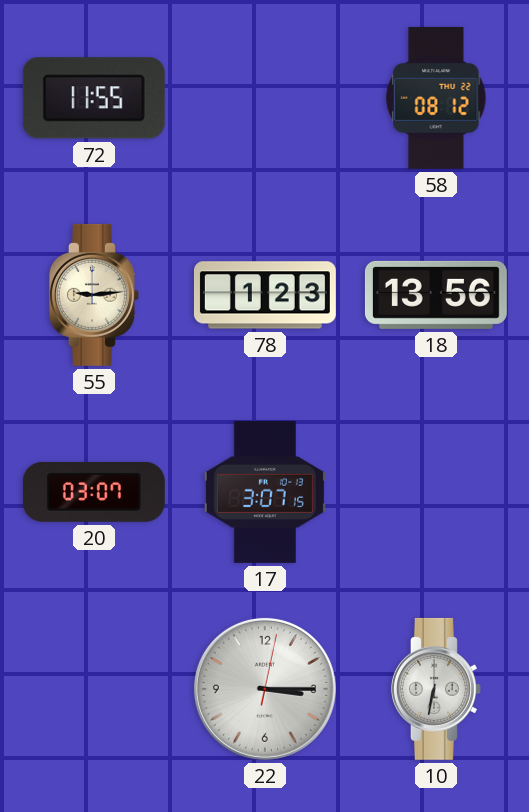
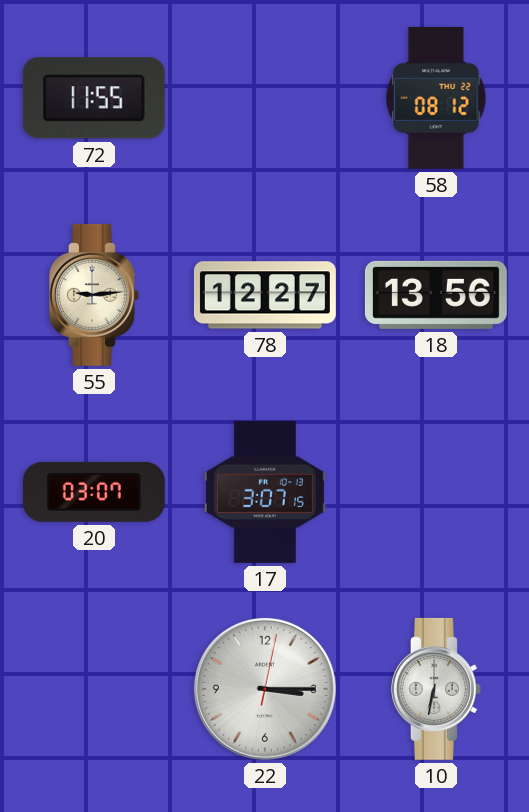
78: 1:23 -> 12:27 (265, 295)
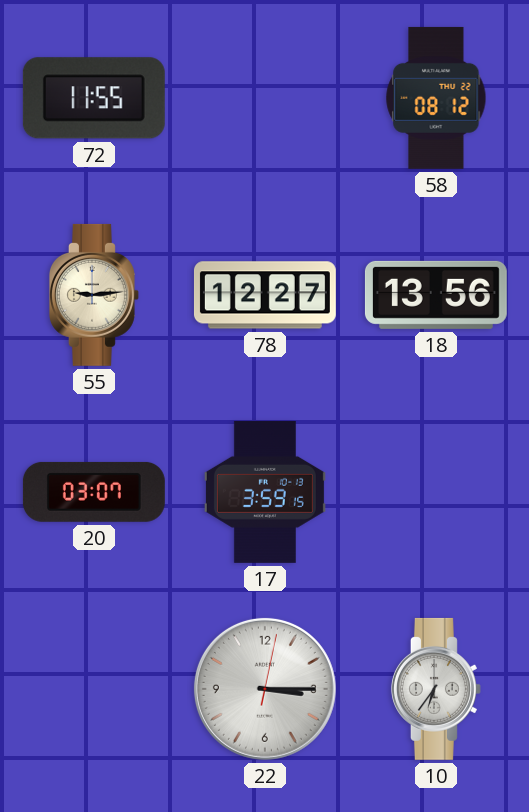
17: 3:07 -> 3:59 (265, 492)
10: 6:32 -> 6:36 (436, 689)
